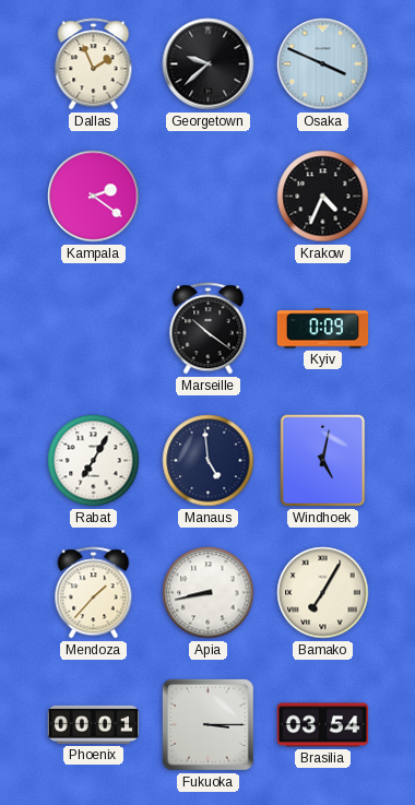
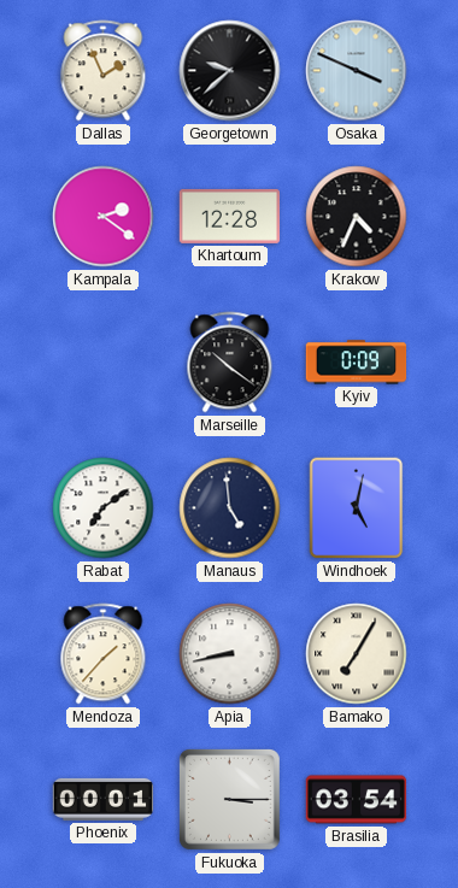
Khartoum: none -> 12:28 (230, 216)
Rabat: 7:05 -> 7:09 (104, 508)
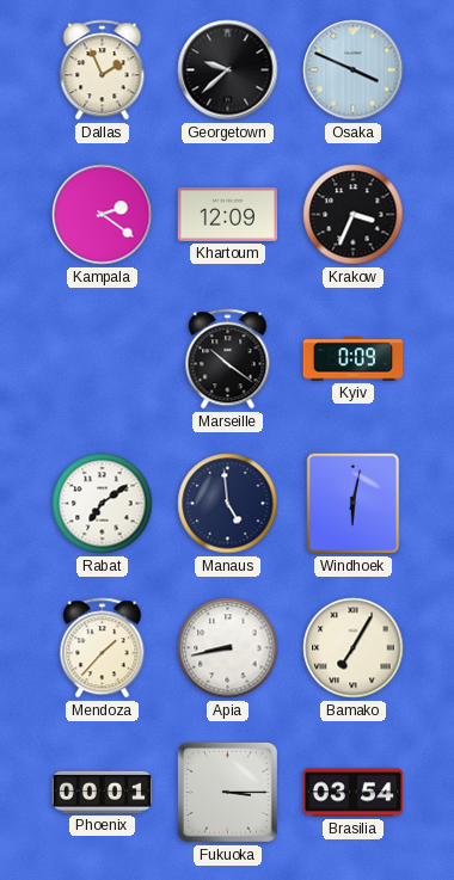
Khartoum: 12:28 -> 12:09 (228, 214)
Krakow: 4:34 -> 3:34 (354, 215)
Windhoek: 5:02 -> 6:02 (354, 504)
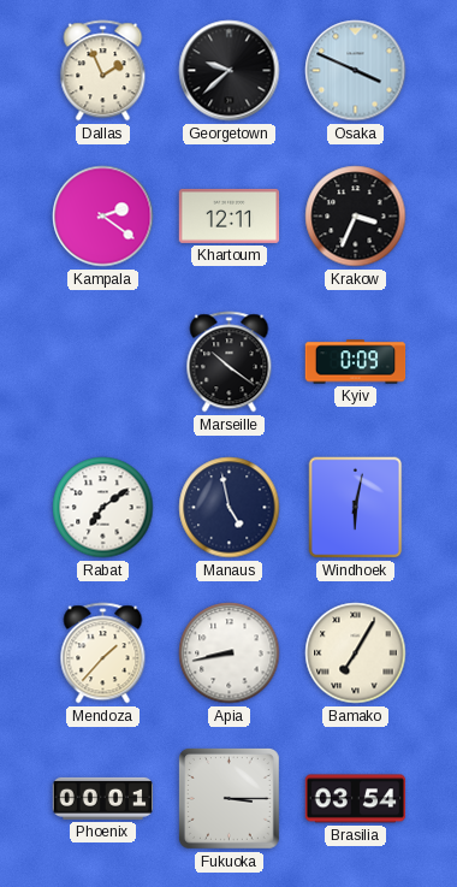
Khartoum: 12:09 -> 12:11 (230, 215)
Manaus: 4:59 -> 4:58 (230, 508)
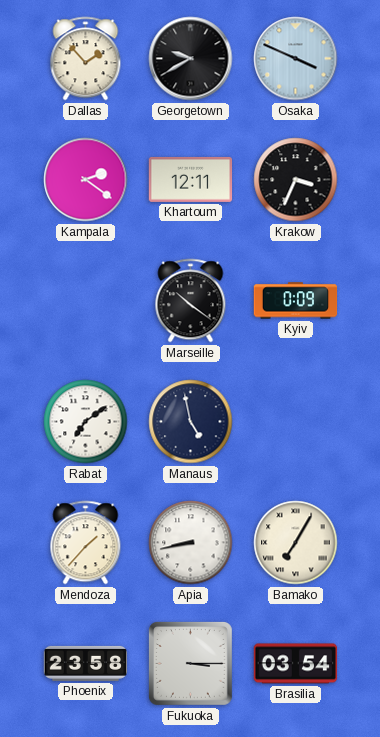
Dallas: 1:56 -> 1:53 (86, 59)
Georgetown: 9:38 -> 9:40 (191, 59)
Windhoek: 6:02 -> none (356, 508)
Phoenix: 00:01 -> 23:58 (86, 663)
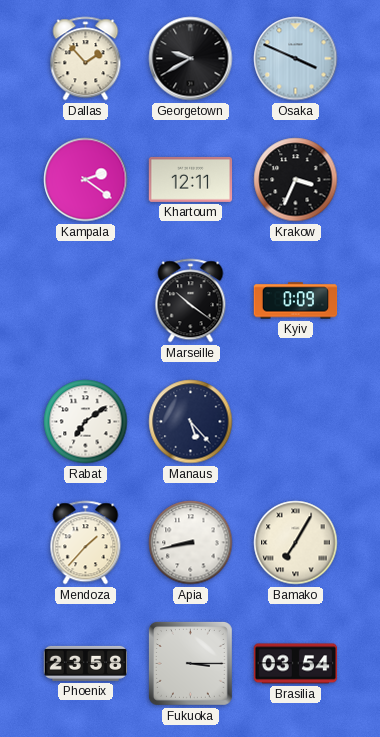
Manaus: 4:58 -> 5:23 (191, 422)
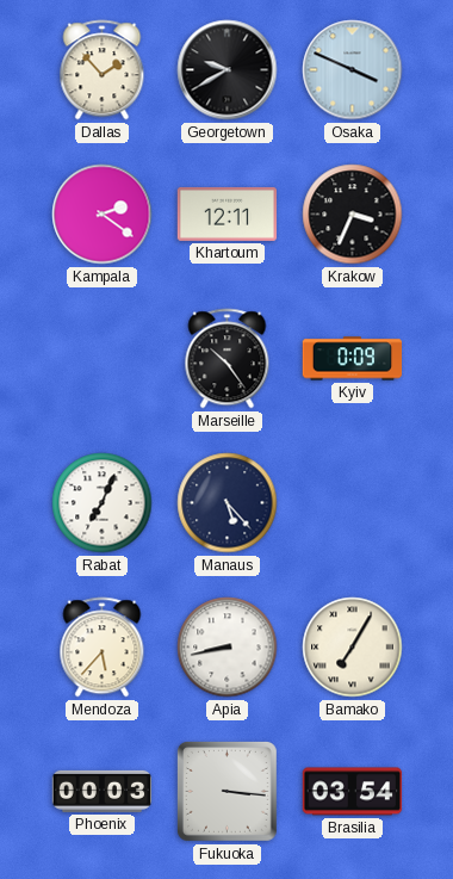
Marseille: 10:21 -> 10:24 (228, 359)
Rabat: 7:09 -> 7:04 (103, 503)
Mendoza: 1:37 -> 5:37 (103, 648)
Phoenix: 23:58 -> 00:03 (103, 791)
Fukuoka: 3:15 -> 3:16 (228, 792)
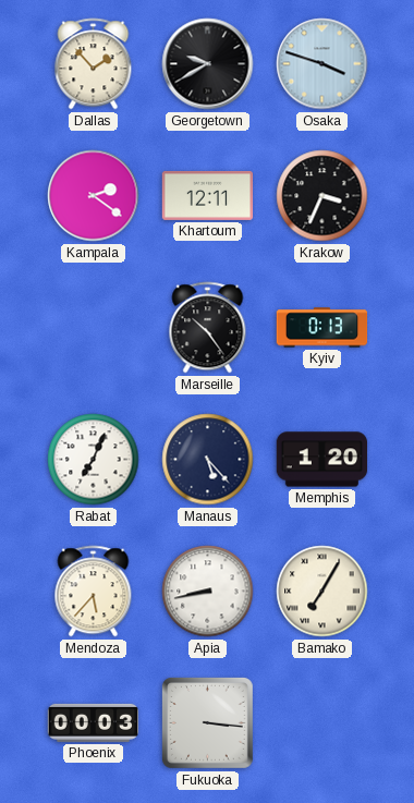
Osaka: 3:49 -> 3:48 (322, 64)
Kyiv: 0:09 -> 0:13 (322, 328)
Memphis: none -> 1:20 (322, 460)
Brasilia: 03:54 -> none (353, 792)
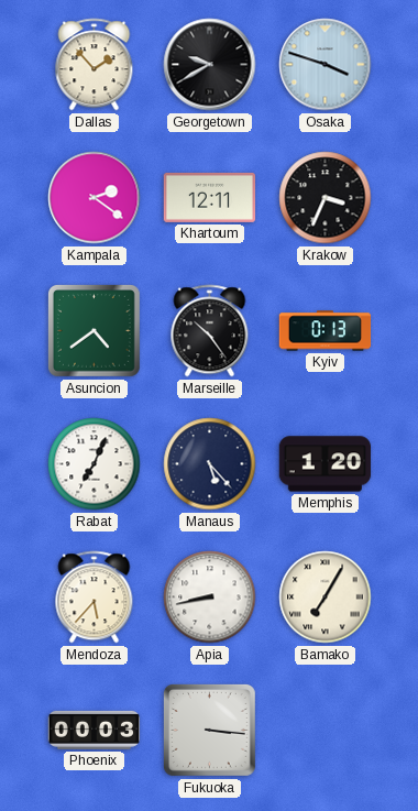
Asuncion: none -> 4:39 (95, 331)
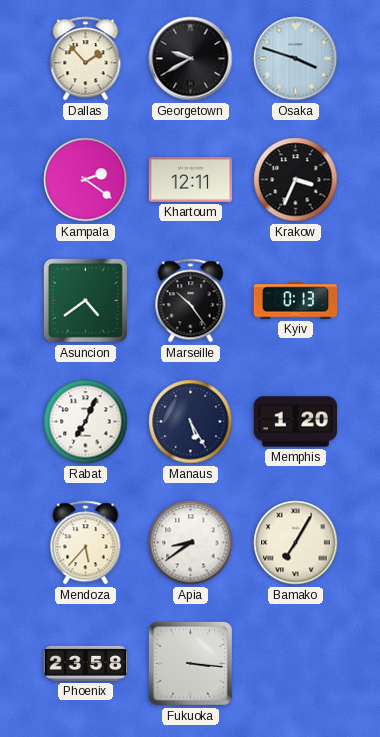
Manaus: 5:23 -> 5:25 (191, 422)
Apia: 8:43 -> 8:39 (191, 543)
Phoenix: 00:03 -> 23:58 (86, 663)
